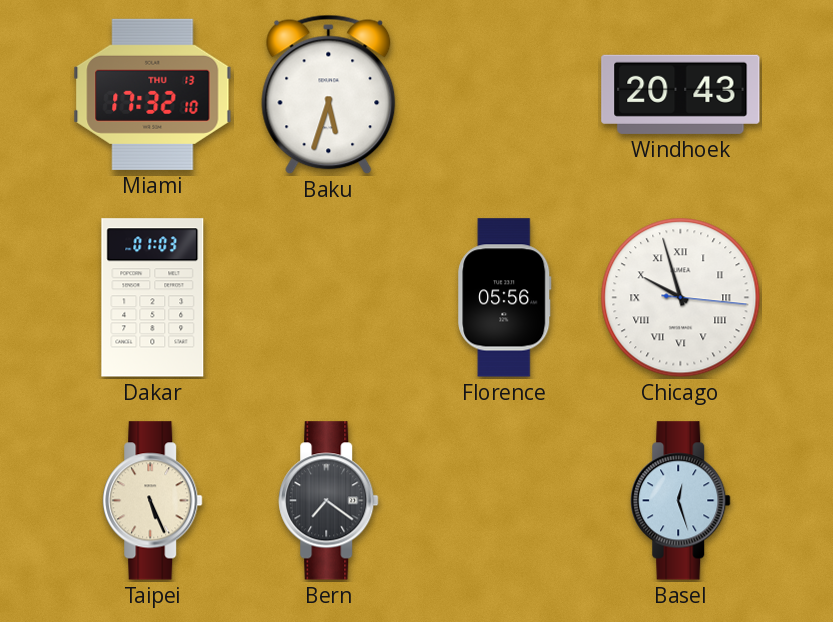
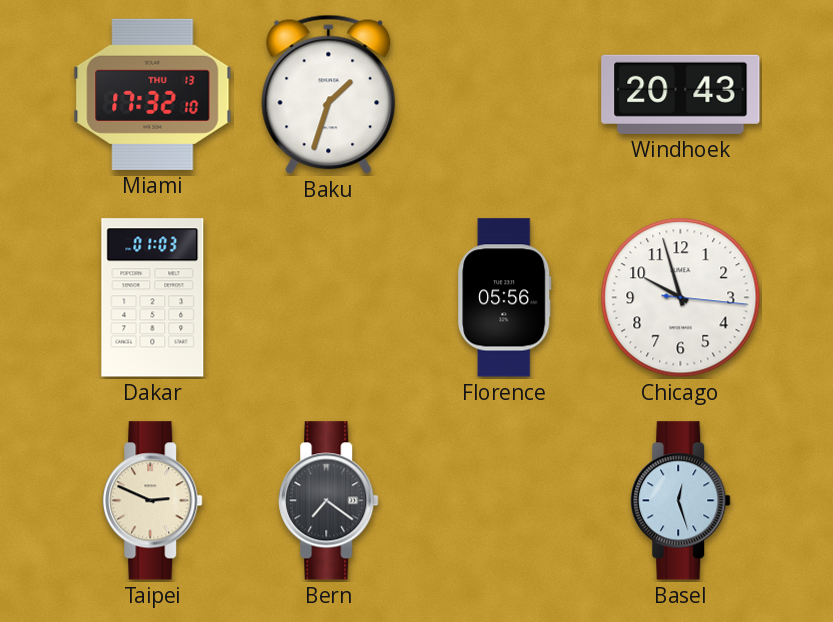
Baku: 5:33 -> 1:33 (329, 95)
Chicago numerals: Roman -> Arabic (681, 298)
Taipei: 5:26 -> 2:49 (153, 501)
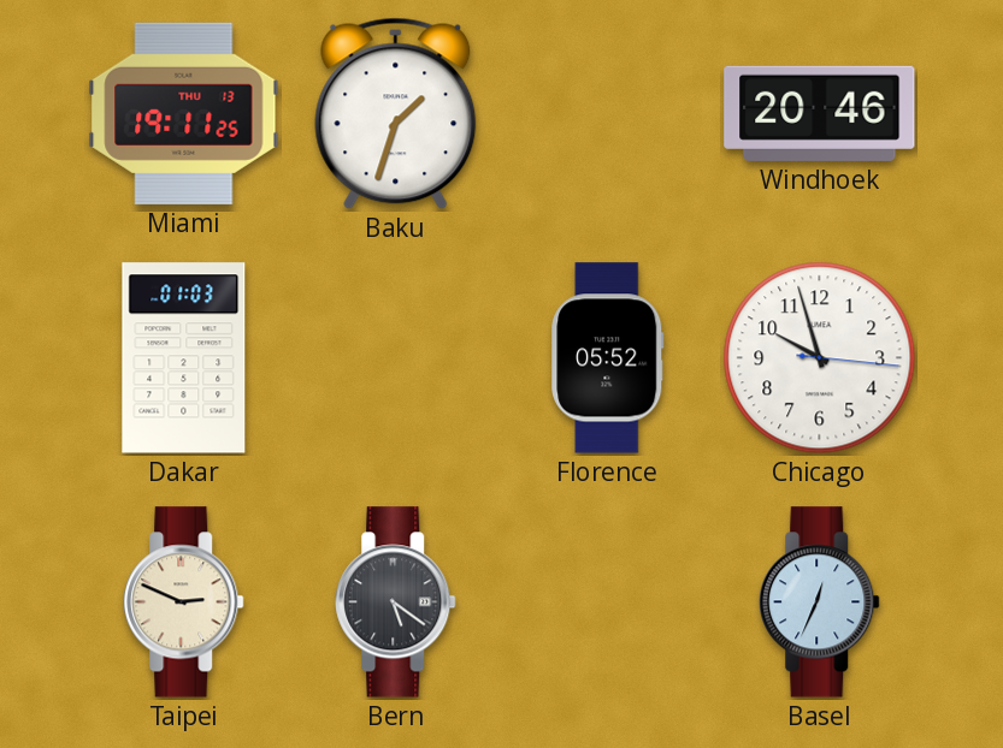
Miami: 17:32 -> 19:11 (184, 113)
Windhoek: 20:43 -> 20:46 (820, 113)
Florence: 05:56 -> 05:52 (608, 358)
Bern: 7:21 -> 5:21 (396, 602)
Basel: 12:27 -> 12:34 (820, 602)
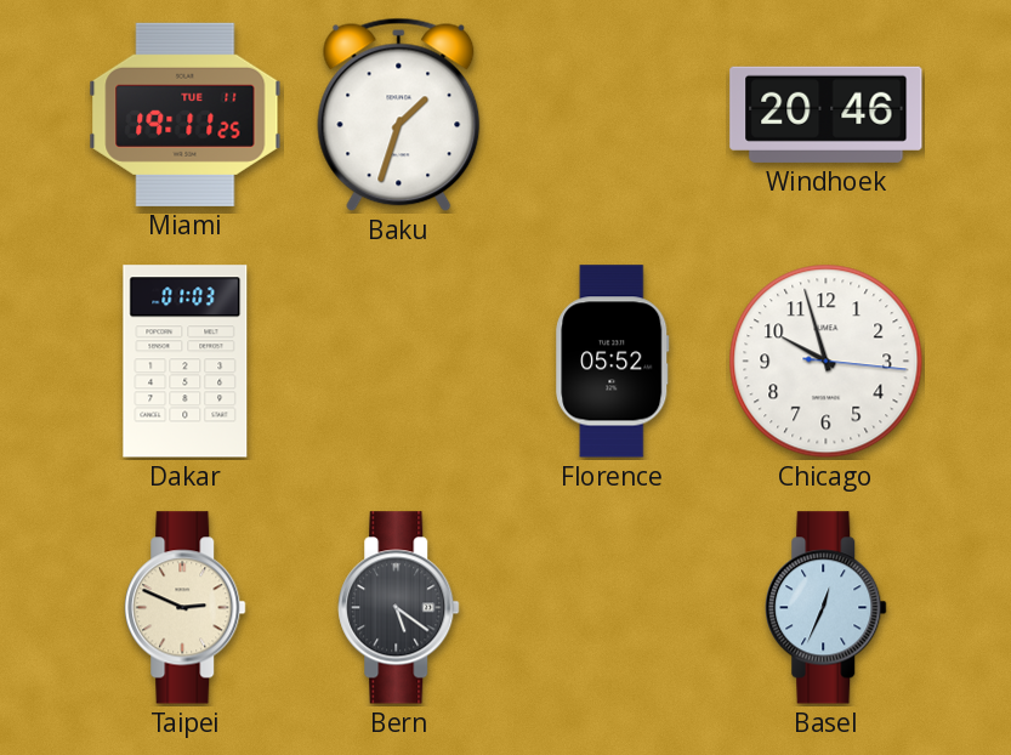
Miami date: THU 13 -> TUE 11 (186, 114)
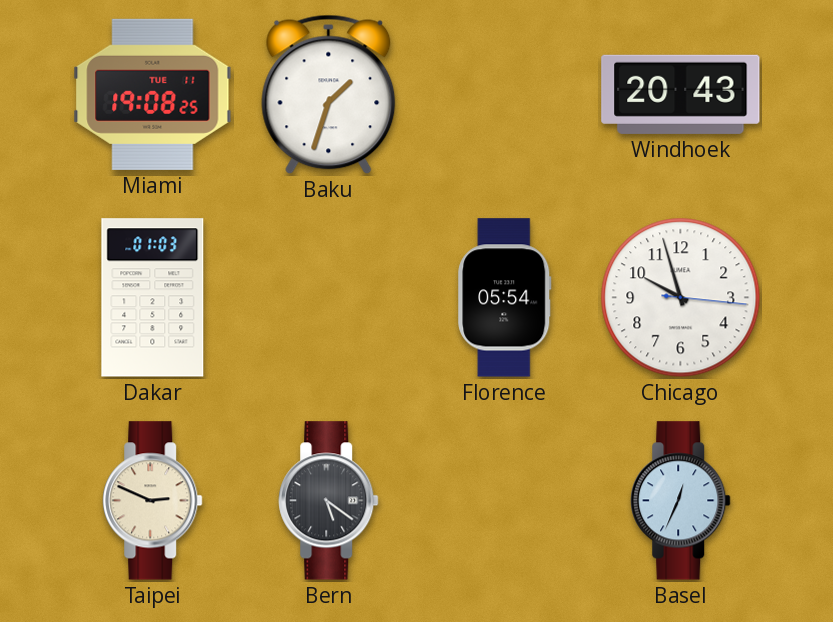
Miami: 19:11 -> 19:08 (153, 94)
Windhoek: 20:46 -> 20:43 (681, 94)
Florence: 05:52 -> 05:54 (505, 298)
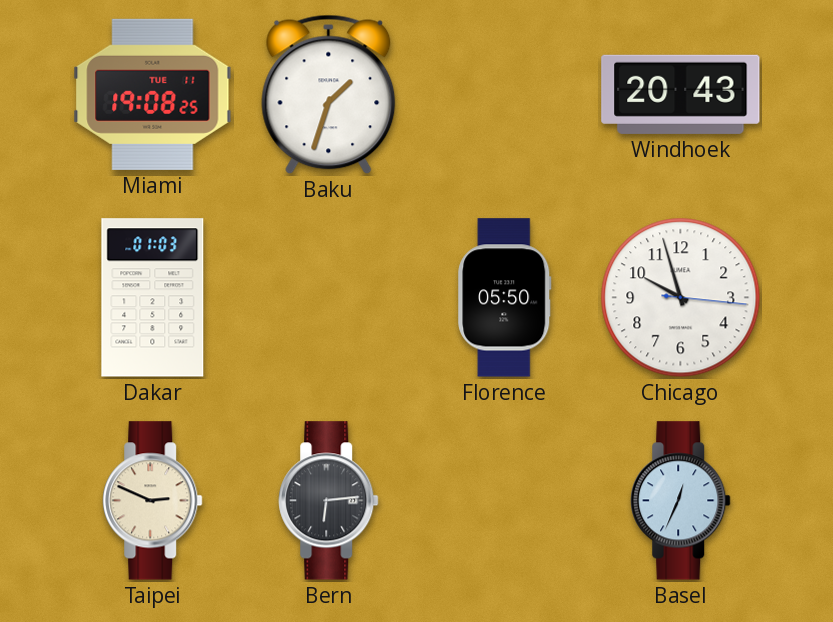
Florence: 05:54 -> 05:50 (505, 298)
Bern: 5:21 -> 6:14 (329, 501)
